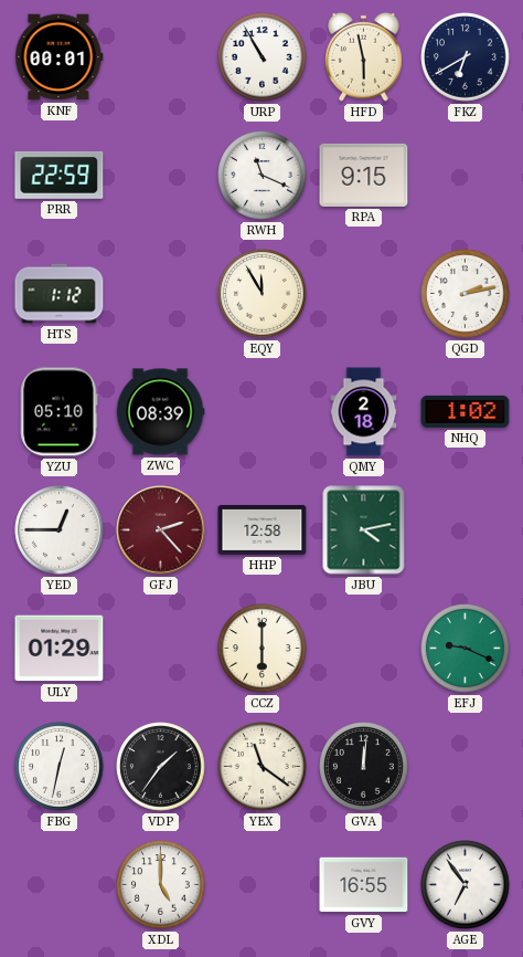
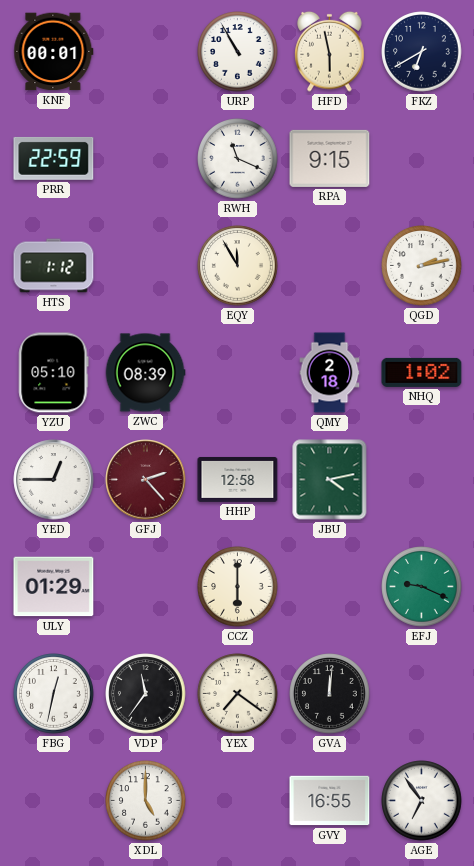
VDP: 1:36 -> 11:36 (146, 694)
YEX: 11:21 -> 7:21 (238, 694)
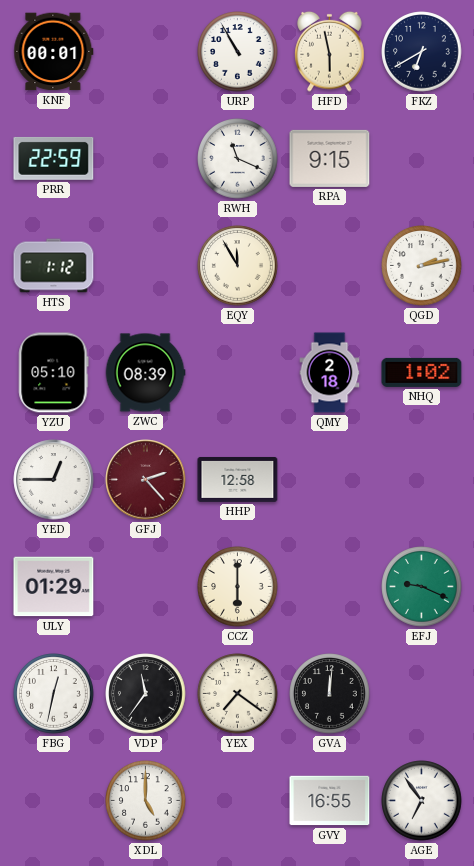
JBU: 4:13 -> none (330, 480)
